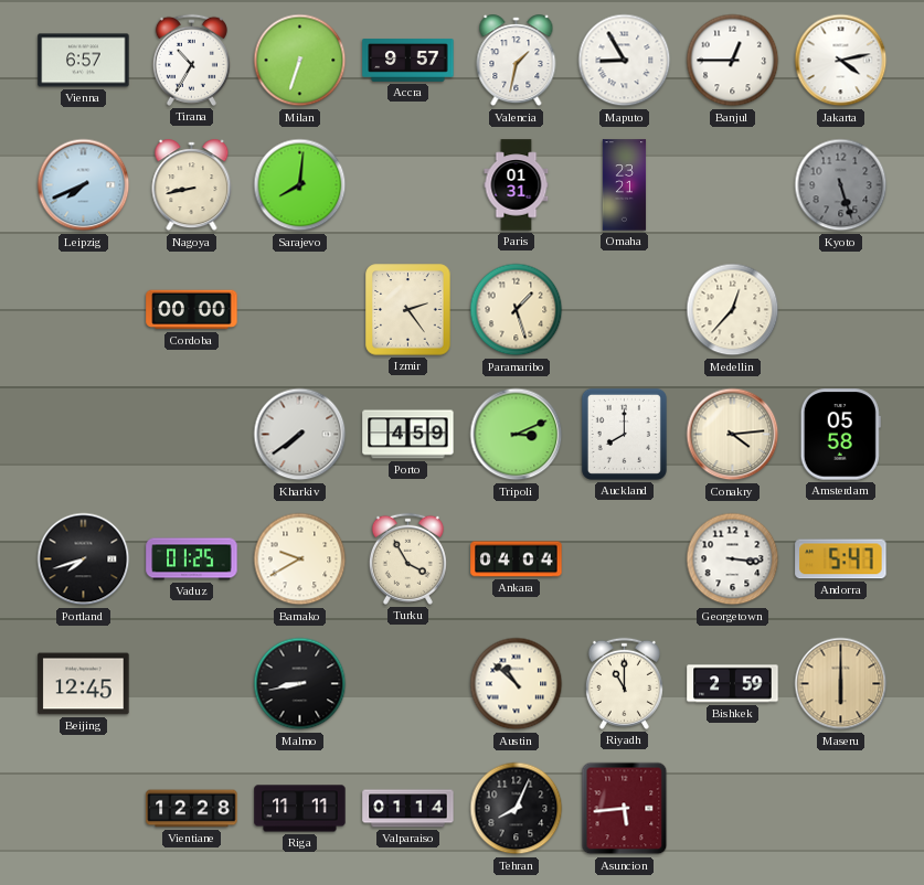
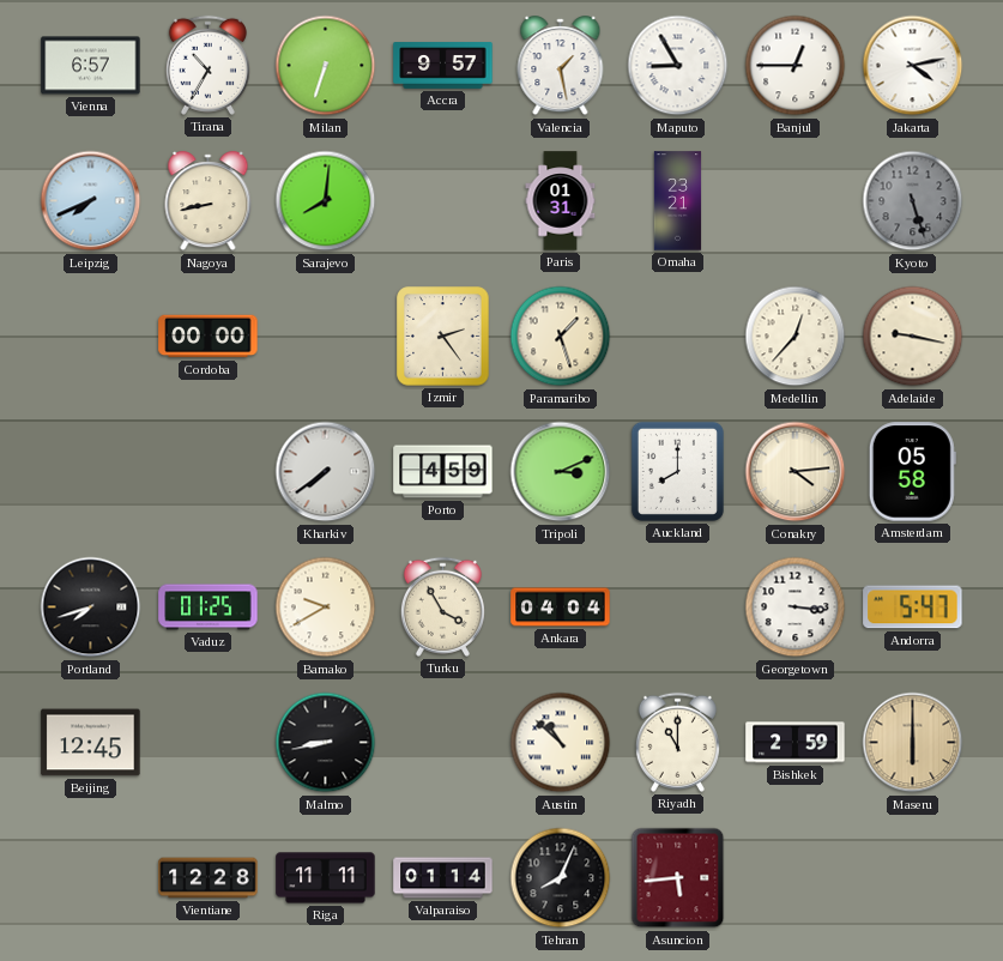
Valencia: 1:32 -> 1:28 (561, 66)
Adelaide: none -> 9:17 (913, 337)
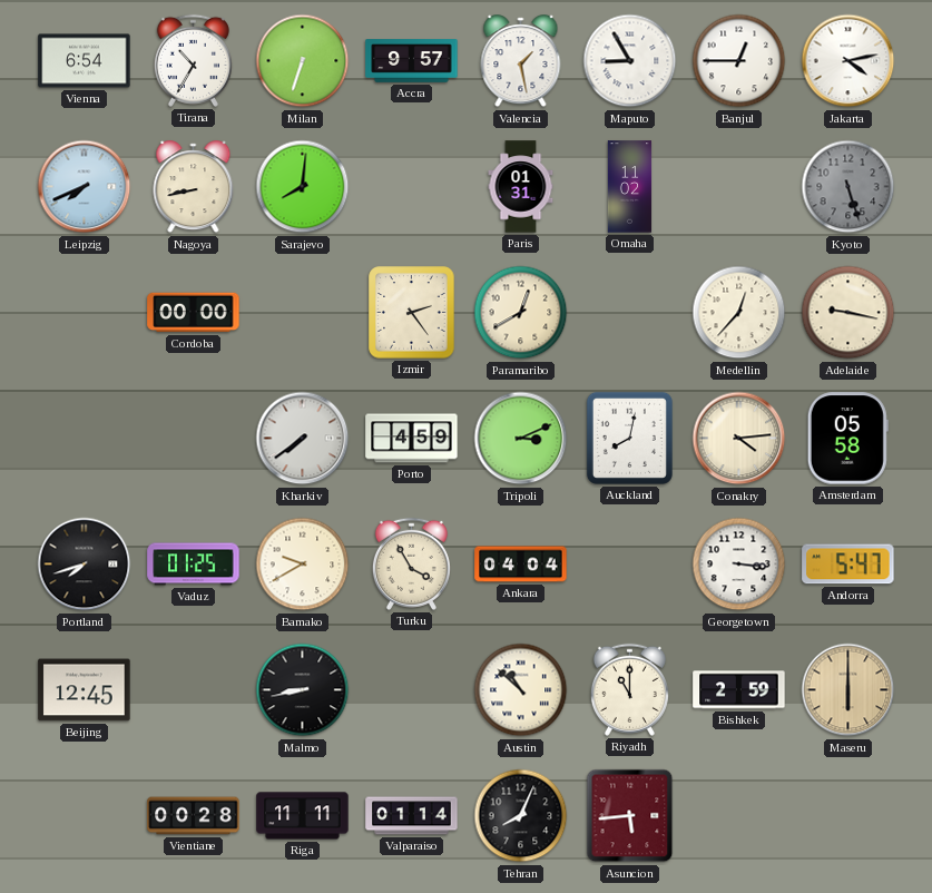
Vienna: 6:57 -> 6:54 (85, 61)
Omaha: 23:21 -> 11:02 (630, 187)
Paramaribo: 1:27 -> 12:40 (521, 313)
Auckland: 8:00 -> 8:02 (629, 438)
Vientiane: 12:28 -> 00:28 (194, 816)
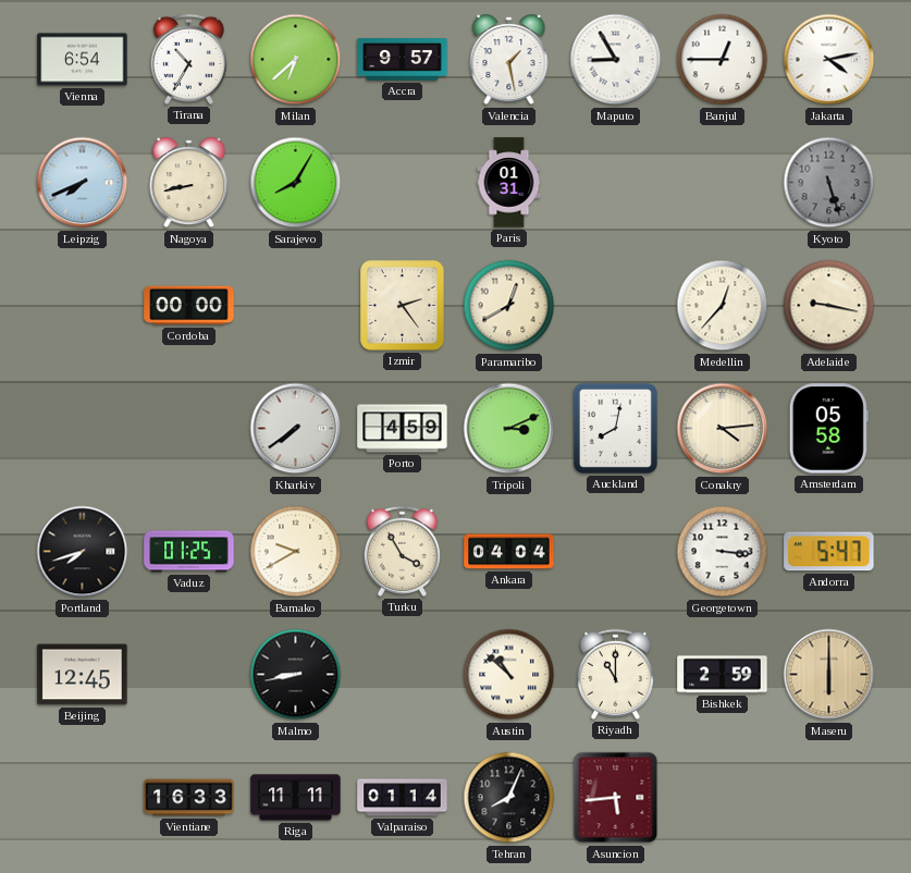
Milan: 6:33 -> 6:38 (296, 60)
Sarajevo: 8:01 -> 8:05 (296, 183)
Omaha: 11:02 -> none (630, 187)
Vientiane: 00:28 -> 16:33 (189, 798)
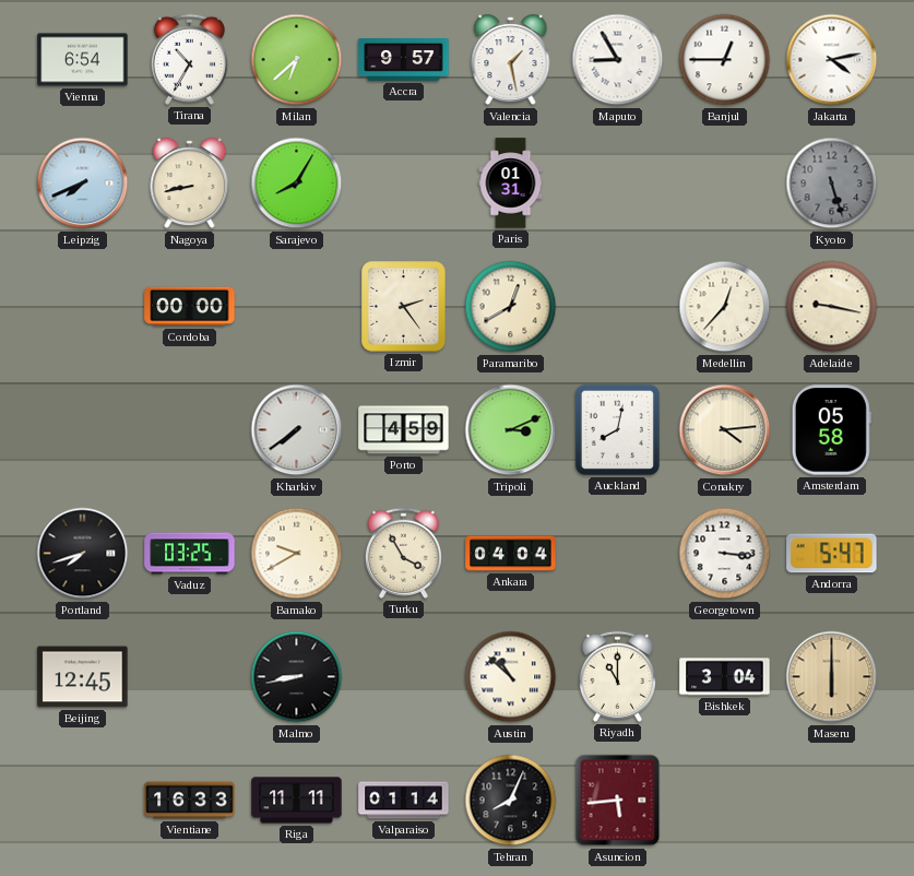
Vaduz: 01:25 -> 03:25 (190, 554)
Bishkek: 2:59 -> 3:04 (725, 677)
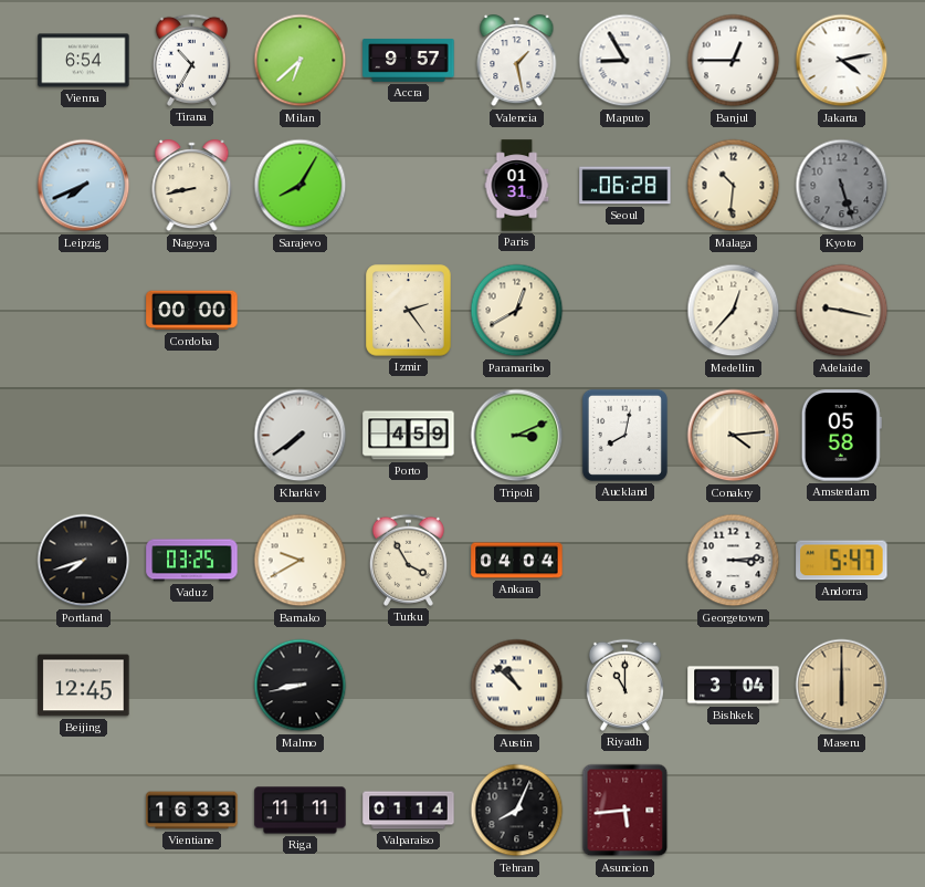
Seoul: none -> 06:28 (626, 186)
Malaga: none -> 10:31 (734, 186)
Georgetown: 3:16 -> 3:14 (734, 561)
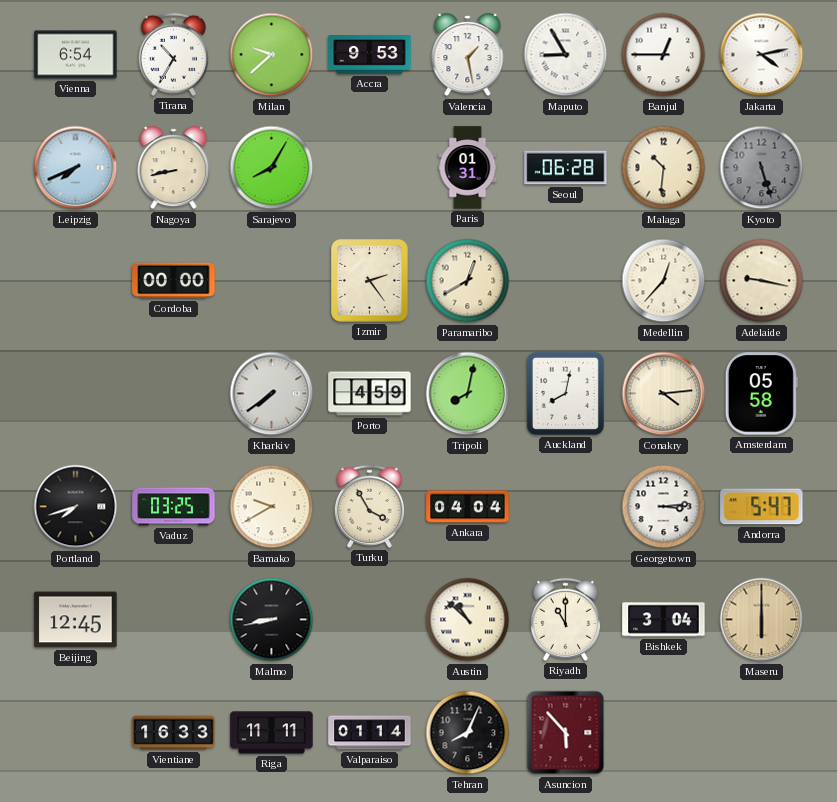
Milan: 6:38 -> 9:38 (272, 55)
Accra: 9:57 -> 9:53 (370, 55)
Tripoli: 3:11 -> 8:02 (468, 394)
Asuncion: 5:44 -> 5:53 (566, 733)
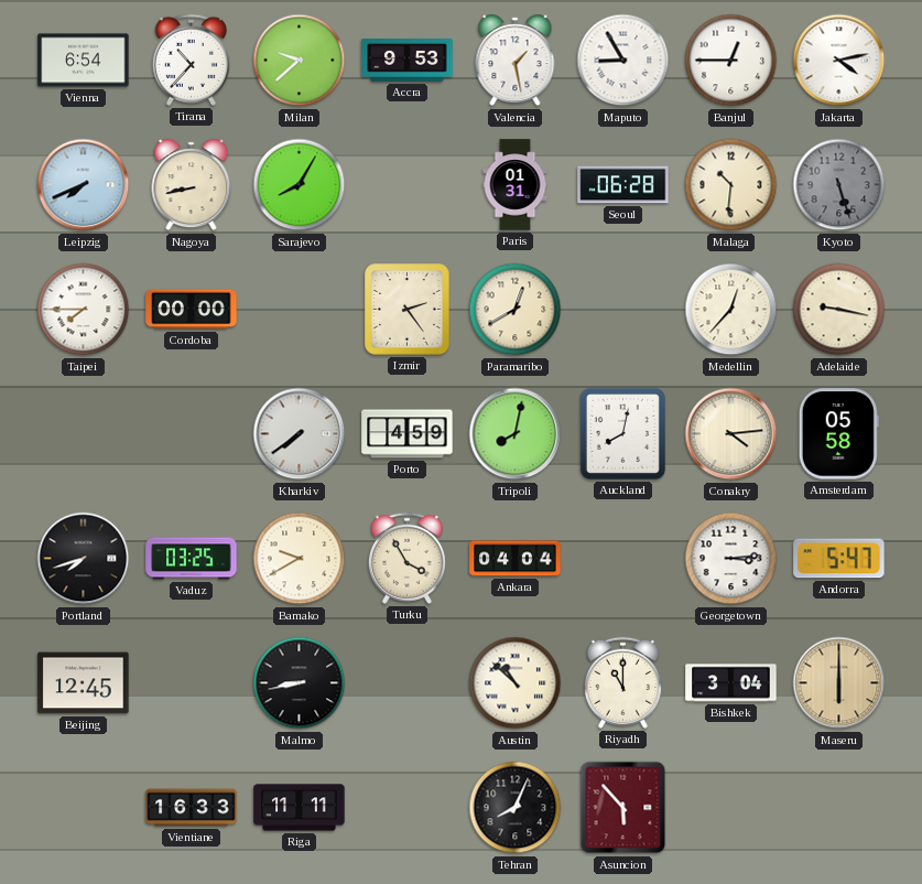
Tirana: 10:35 -> 10:37 (191, 60)
Taipei: none -> 7:45 (84, 310)
Valparaiso: 01:14 -> none (370, 733)
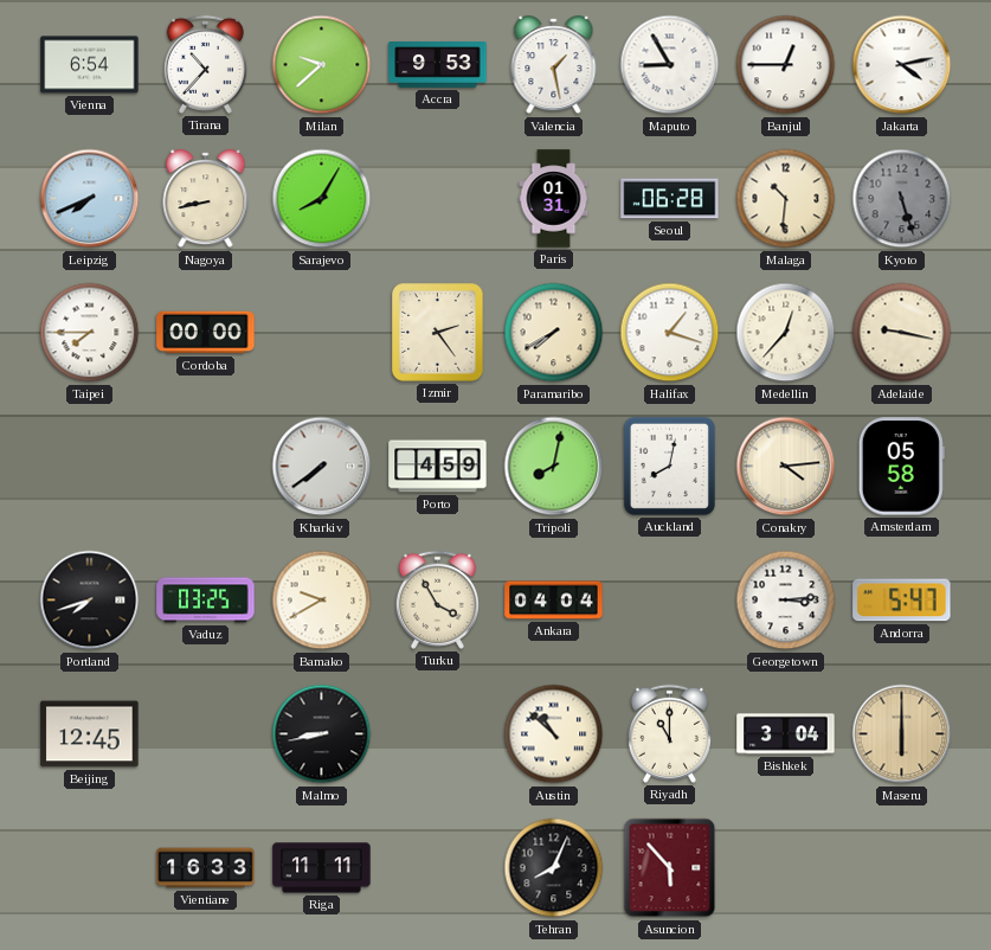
Paramaribo: 12:40 -> 7:40 (554, 333)
Halifax: none -> 1:18 (670, 333)
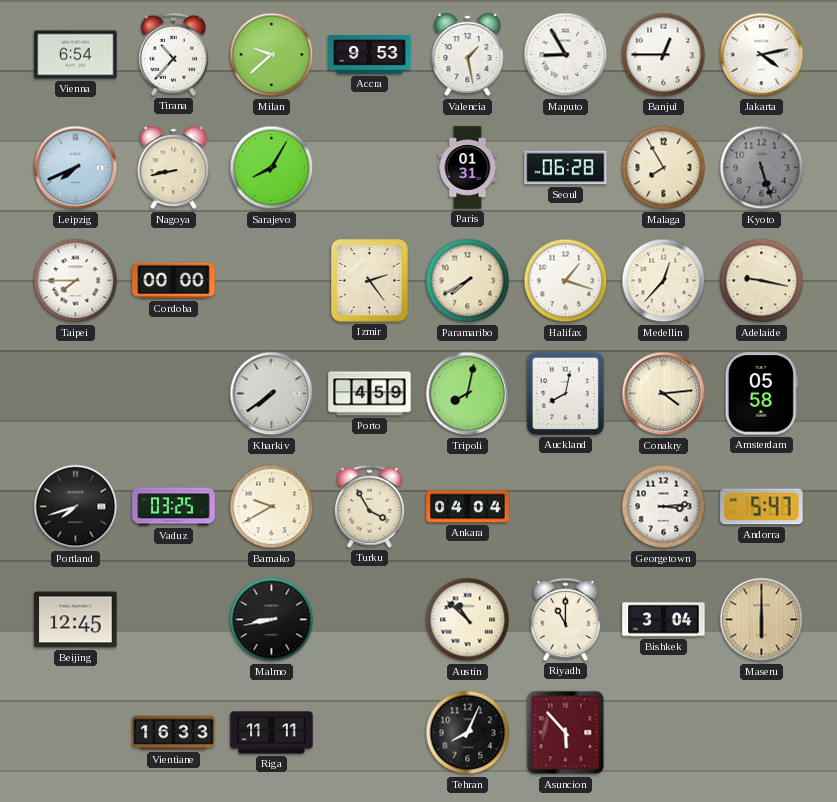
Malaga: 10:31 -> 7:55 (664, 168)
